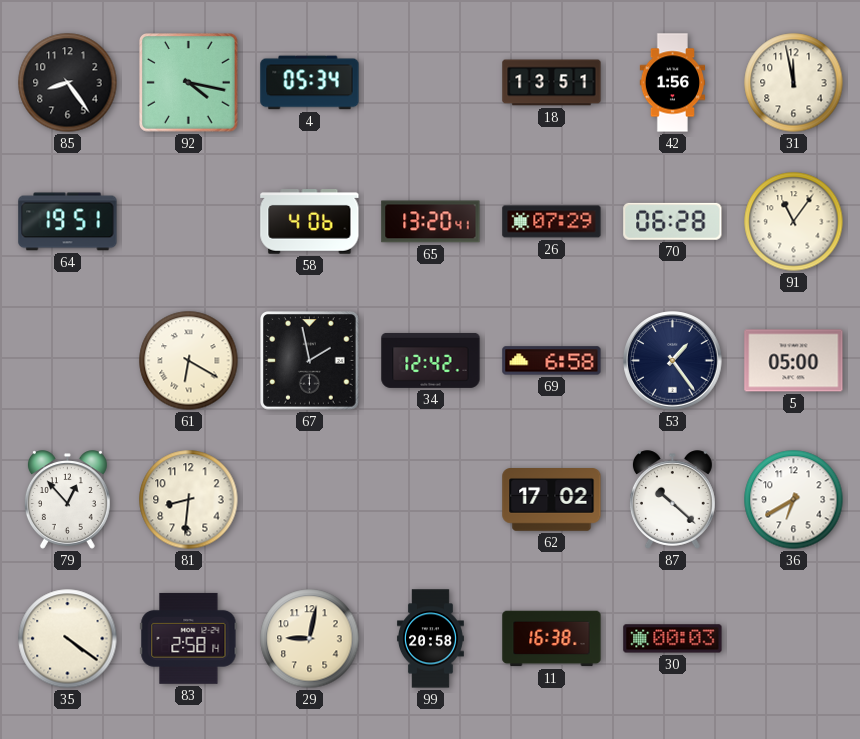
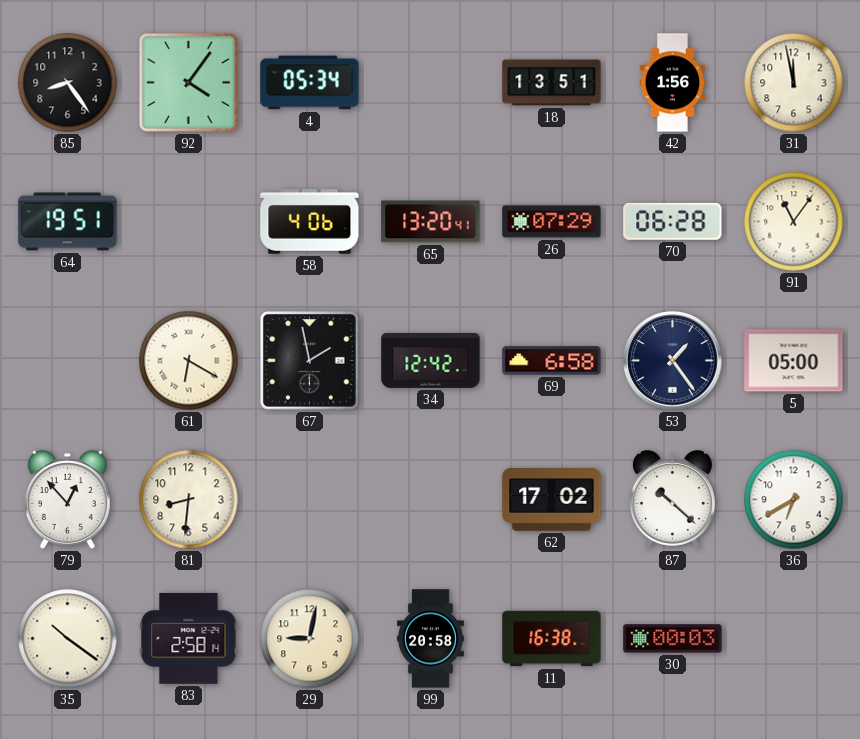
92: 4:17 -> 4:06 (189, 83)
35: 4:21 -> 10:21 (68, 639)
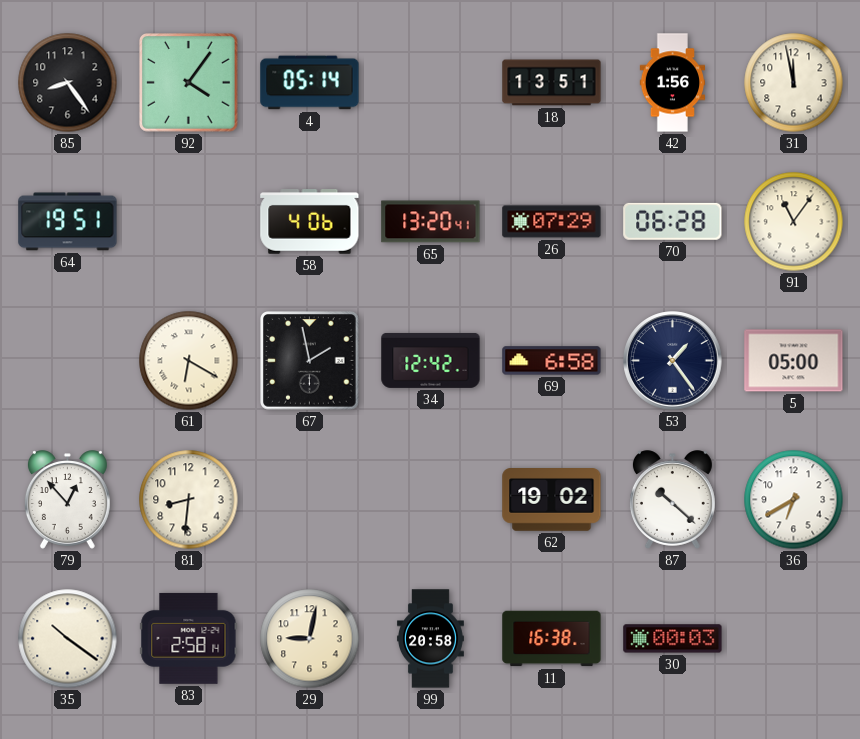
4: 05:34 -> 05:14 (310, 83)
62: 17:02 -> 19:02 (552, 500)
